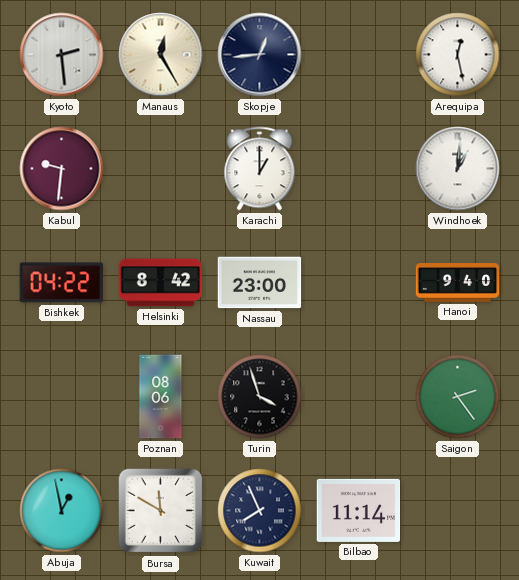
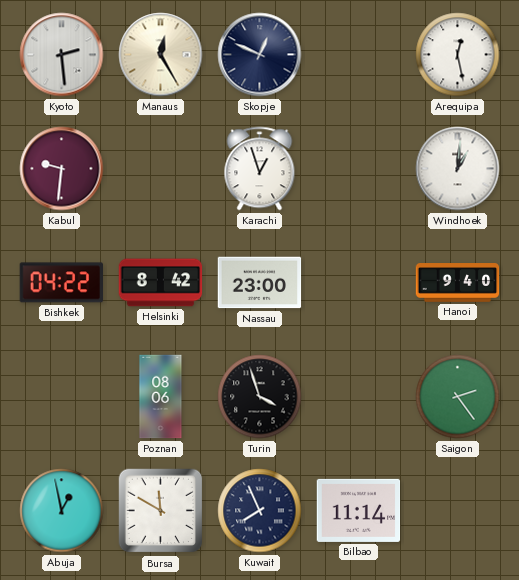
Skopje: 12:44 -> 12:49 (260, 55)
Karachi: 1:00 -> 12:57 (260, 169)
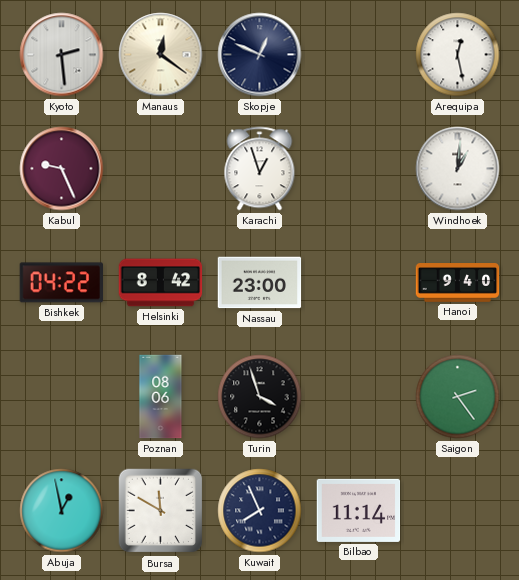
Manaus: 12:25 -> 12:21 (161, 55)
Kabul: 9:31 -> 9:26 (62, 169)
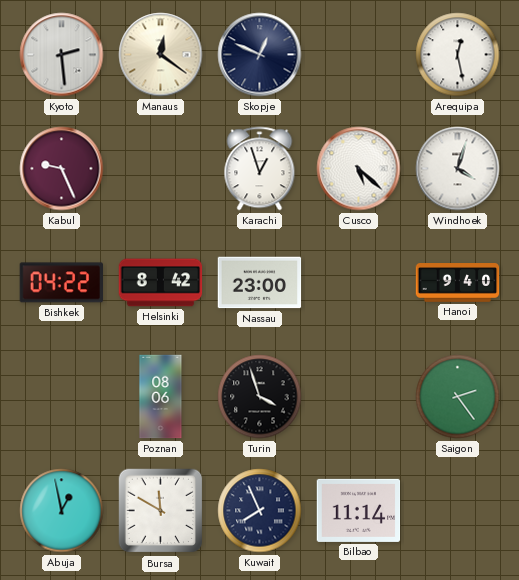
Cusco: none -> 5:22 (359, 169)
Windhoek: 1:01 -> 4:03 (458, 169)
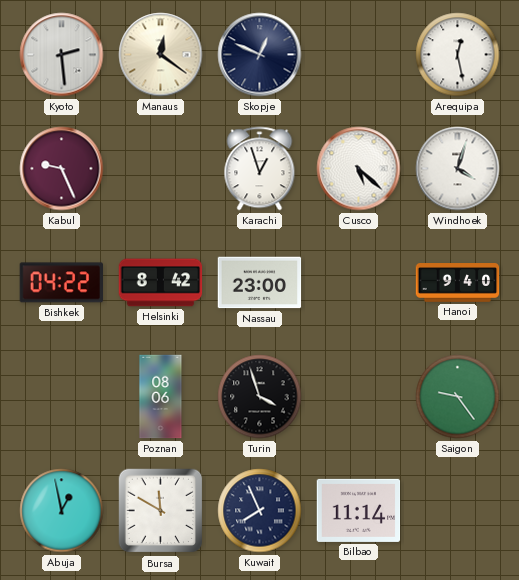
Saigon: 2:24 -> 9:24 (458, 397)
